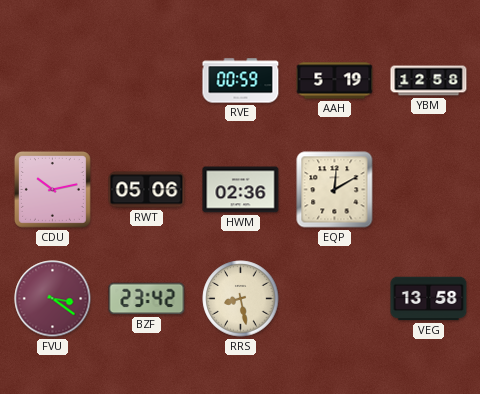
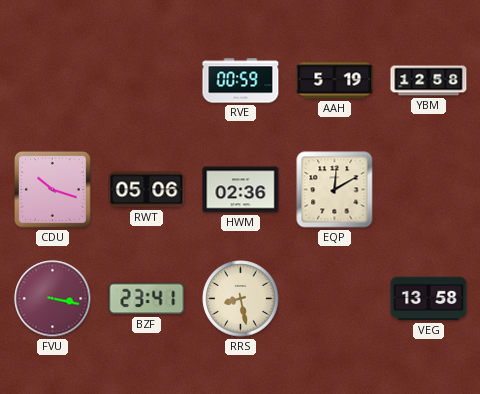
CDU: 10:13 -> 10:18 (52, 189)
FVU: 3:21 -> 3:17 (53, 299)
BZF: 23:42 -> 23:41 (147, 299)
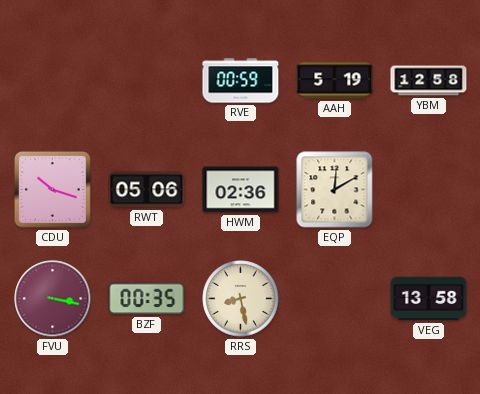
BZF: 23:41 -> 00:35 (147, 299)
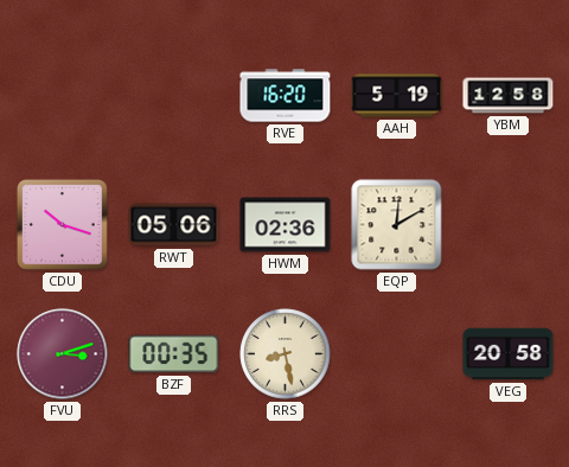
RVE: 00:59 -> 16:20 (286, 96)
FVU: 3:17 -> 3:12 (63, 354)
VEG: 13:58 -> 20:58 (509, 354)
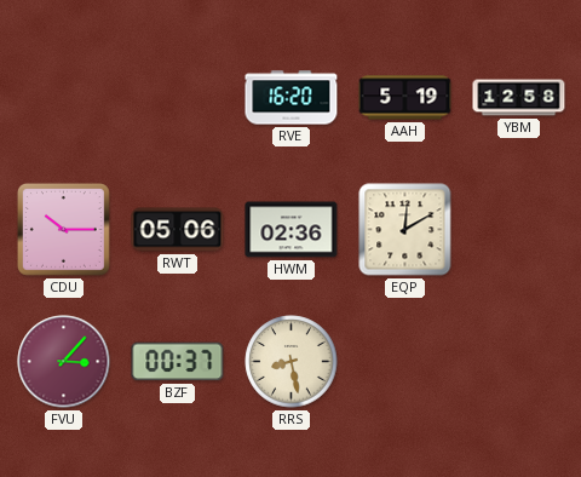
CDU: 10:18 -> 10:15 (63, 229)
FVU: 3:12 -> 3:07 (64, 362)
BZF: 00:35 -> 00:37 (178, 362)
VEG: 20:58 -> none (509, 354)
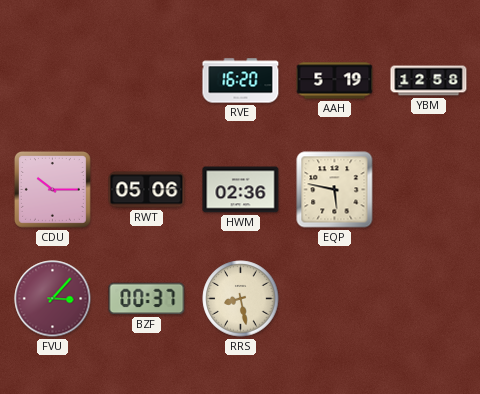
EQP: 12:10 -> 5:47 (335, 190)
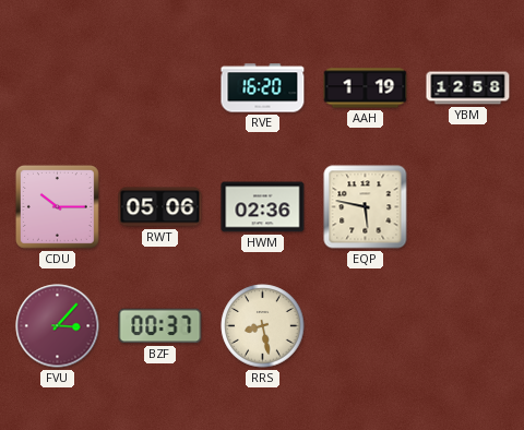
AAH: 5:19 -> 1:19 (366, 88)
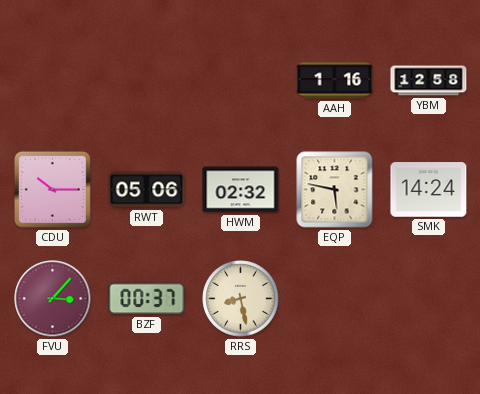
RVE: 16:20 -> none (263, 88)
AAH: 1:19 -> 1:16 (335, 81)
HWM: 02:36 -> 02:32 (241, 190)
SMK: none -> 14:24 (429, 190)
